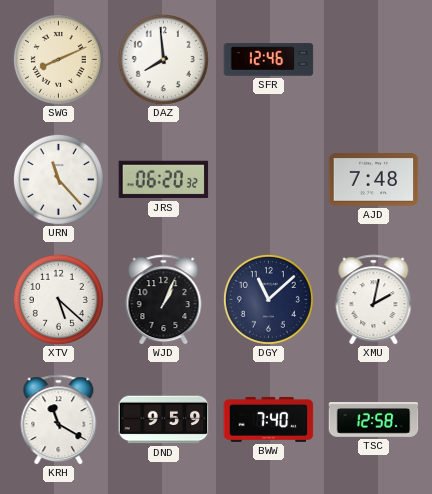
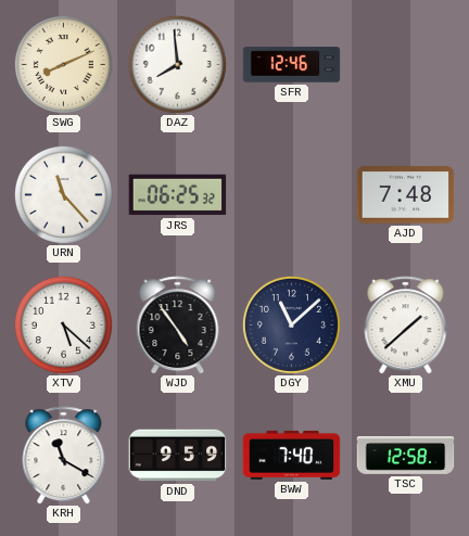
JRS: 06:20 -> 06:25 (178, 195)
WJD: 1:04 -> 4:54 (178, 326)
XMU: 2:02 -> 1:38 (406, 326)
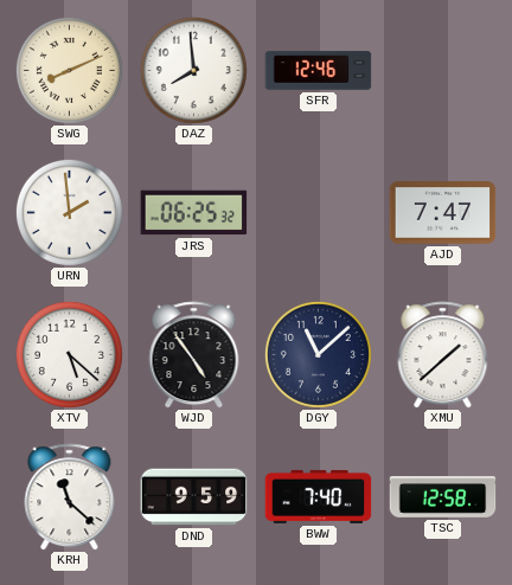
URN: 11:23 -> 1:59 (69, 212)
AJD: 7:48 -> 7:47 (443, 213)
KRH: 11:20 -> 11:22 (70, 497)
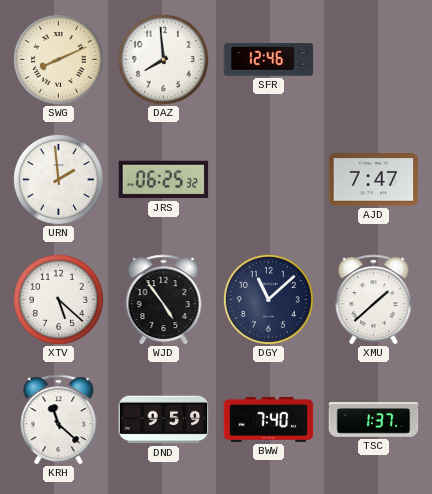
TSC: 12:58 -> 1:37 (374, 420)
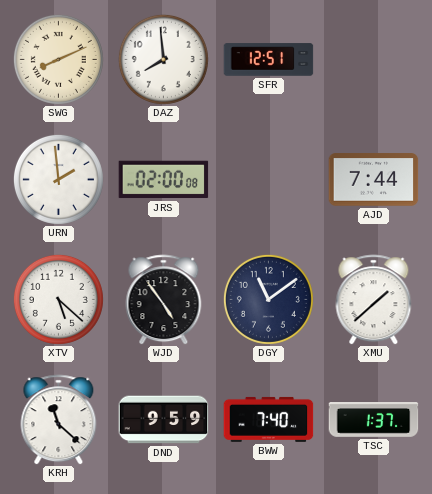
SFR: 12:46 -> 12:51 (269, 60)
JRS: 06:25 -> 02:00 (164, 180)
AJD: 7:47 -> 7:44 (374, 180)
DGY: 11:08 -> 11:09 (268, 299)
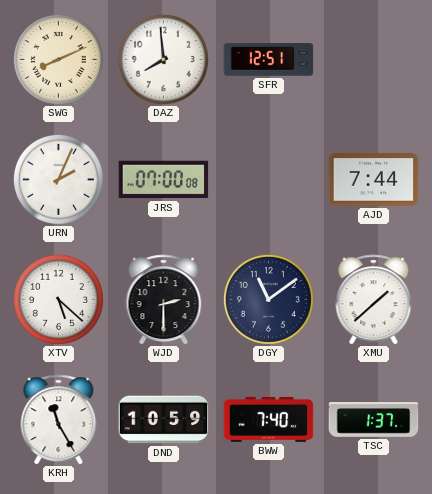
URN: 1:59 -> 2:04 (58, 179)
JRS: 02:00 -> 07:00 (164, 180)
WJD: 4:54 -> 2:30 (164, 300)
KRH: 11:22 -> 11:25 (59, 420)
DND: 9:59 -> 10:59 (164, 420)
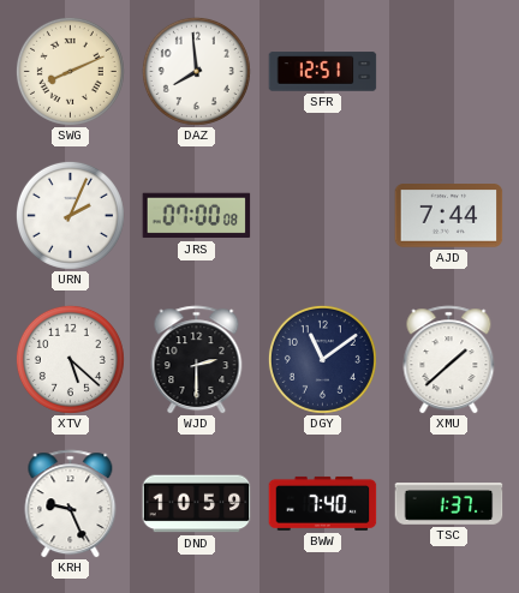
KRH: 11:25 -> 9:26 (71, 504)
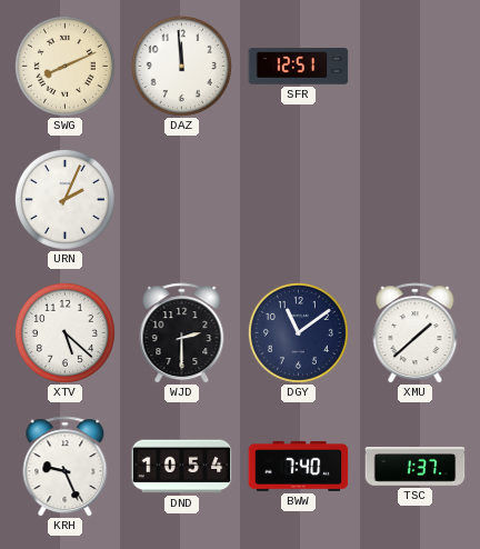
DAZ: 7:59 -> 11:59 (181, 66)
JRS: 07:00 -> none (197, 216)
AJD: 7:44 -> none (449, 216)
DND: 10:59 -> 10:54 (182, 467)
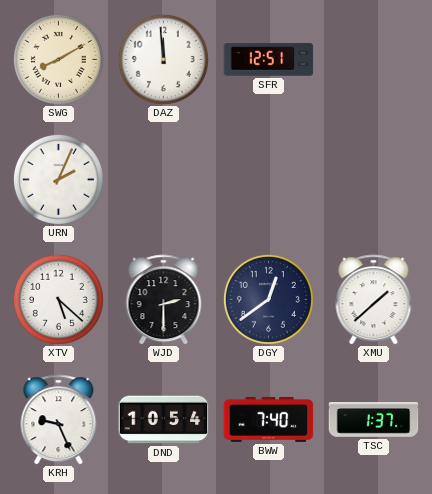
SWG: 8:11 -> 8:10 (58, 59)
DGY: 11:09 -> 12:39 (268, 299)
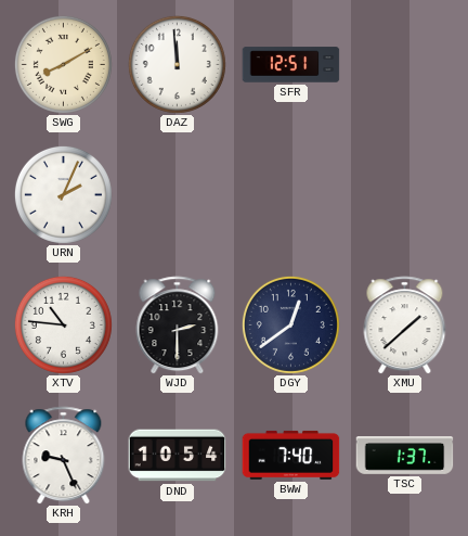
XTV: 5:22 -> 10:46 (63, 324)
